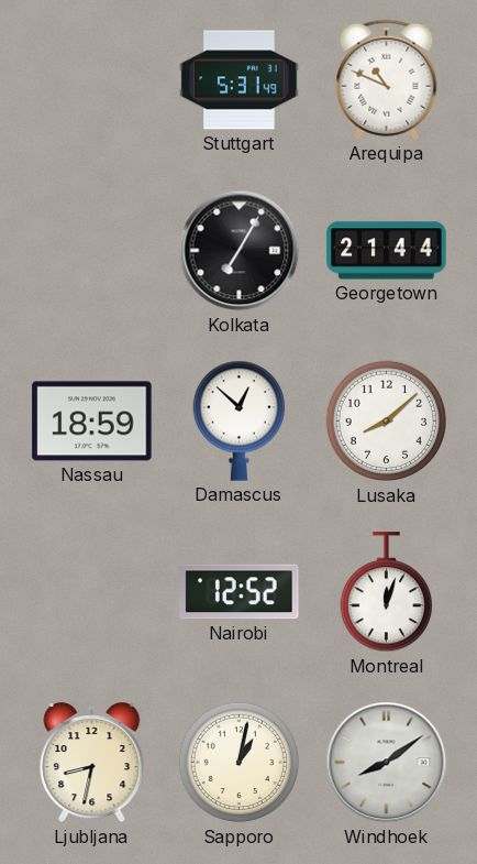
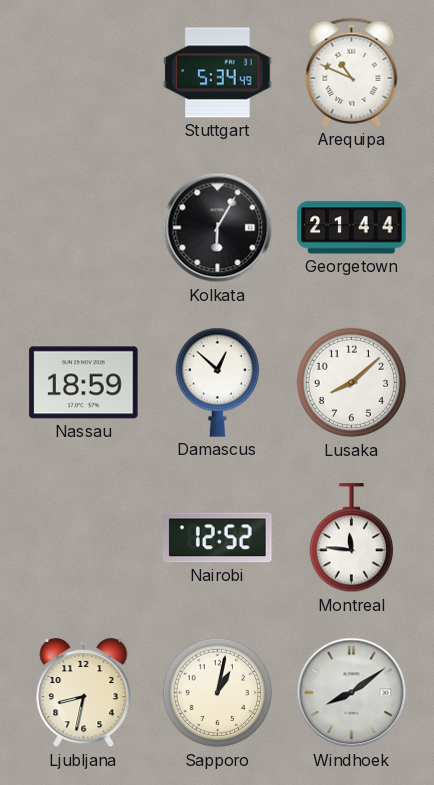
Stuttgart: 5:31 -> 5:34 (218, 73)
Kolkata: 7:05 -> 6:05 (218, 228)
Montreal: 12:03 -> 11:46 (351, 538)
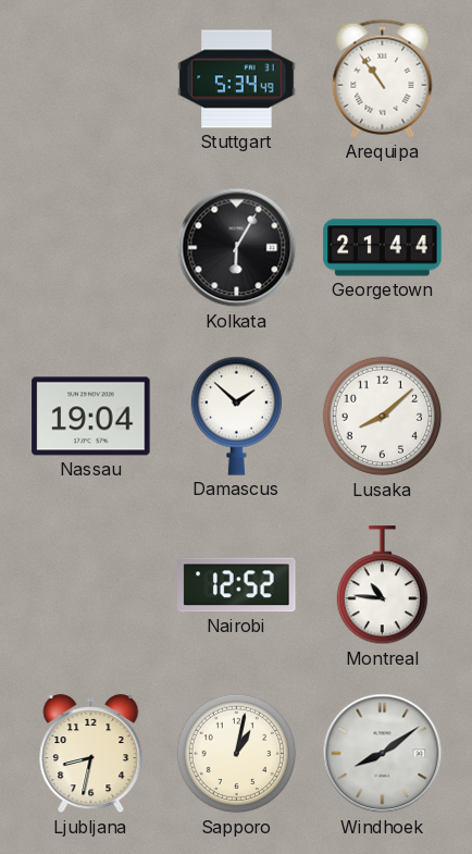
Arequipa: 10:49 -> 10:54 (383, 78)
Nassau: 18:59 -> 19:04 (91, 417)
Damascus: 12:52 -> 1:52 (236, 416)
Montreal: 11:46 -> 10:46 (382, 585)
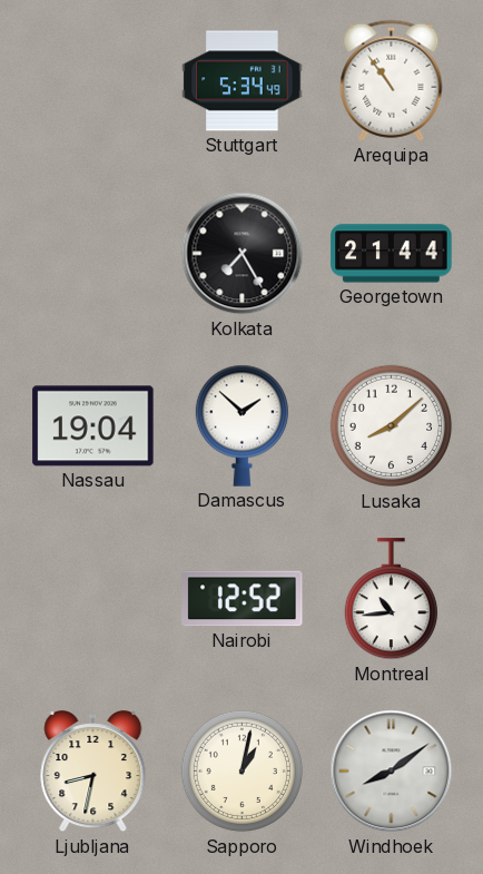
Kolkata: 6:05 -> 7:25 (243, 254)
Montreal: 10:46 -> 10:44 (391, 599)
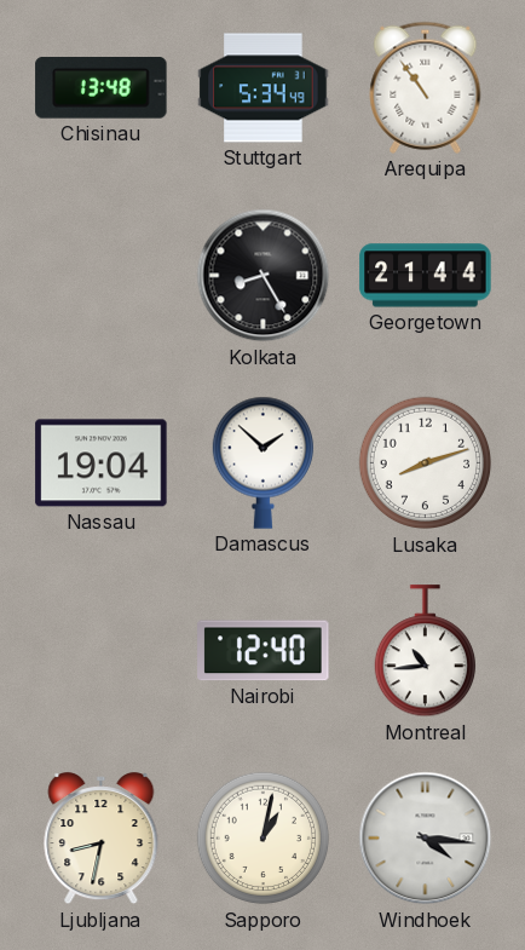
Chisinau: none -> 13:48 (102, 88)
Kolkata: 7:25 -> 8:25 (264, 276)
Lusaka: 8:08 -> 8:12 (426, 464)
Nairobi: 12:52 -> 12:40 (264, 651)
Windhoek: 8:09 -> 4:16 (426, 839)
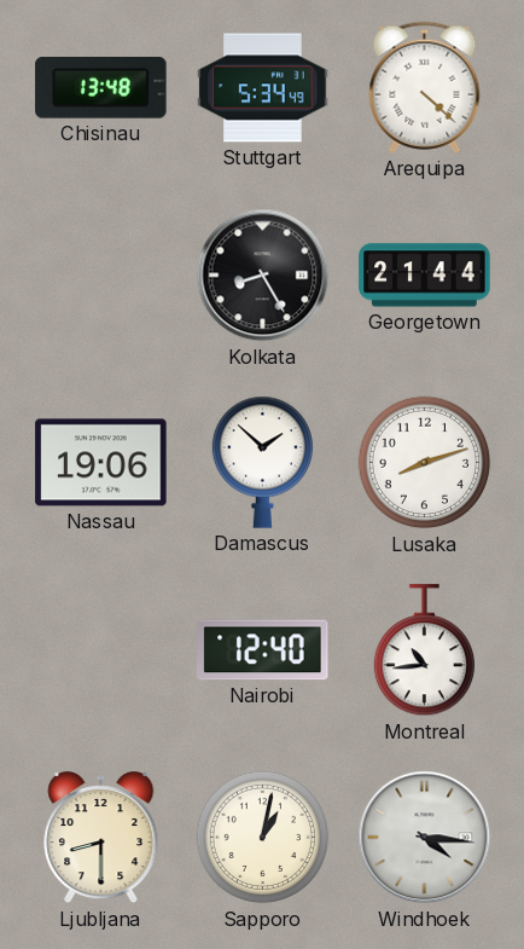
Arequipa: 10:54 -> 4:22 (425, 87)
Nassau: 19:04 -> 19:06 (101, 463)
Ljubljana: 8:32 -> 8:30 (101, 838)
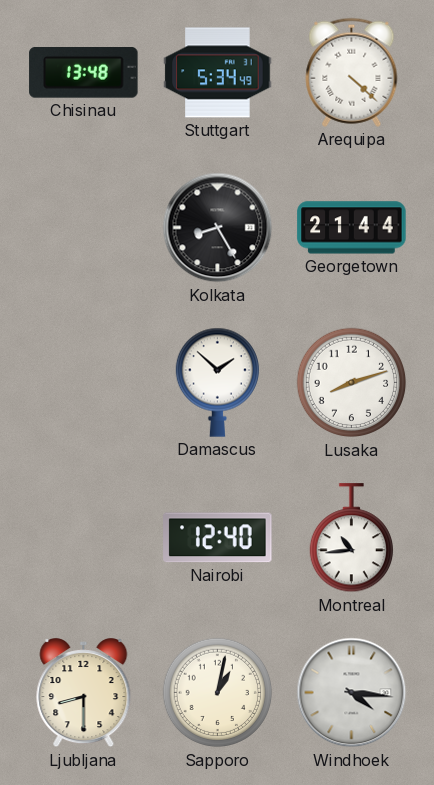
Nassau: 19:06 -> none (101, 463)
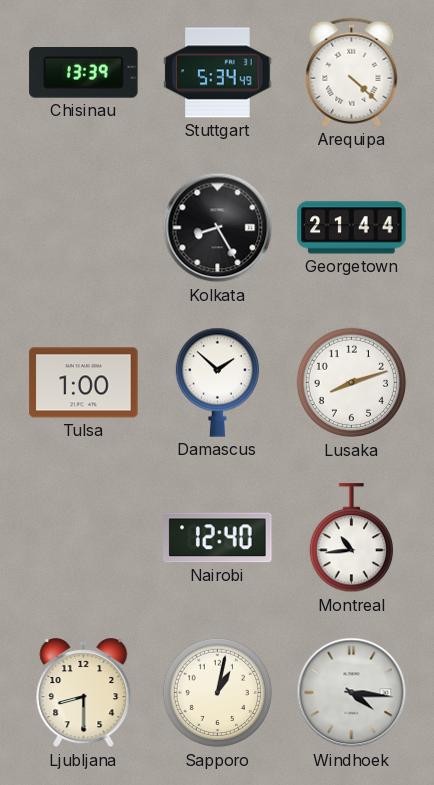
Chisinau: 13:48 -> 13:39 (84, 73)
Tulsa: none -> 1:00 (84, 383)
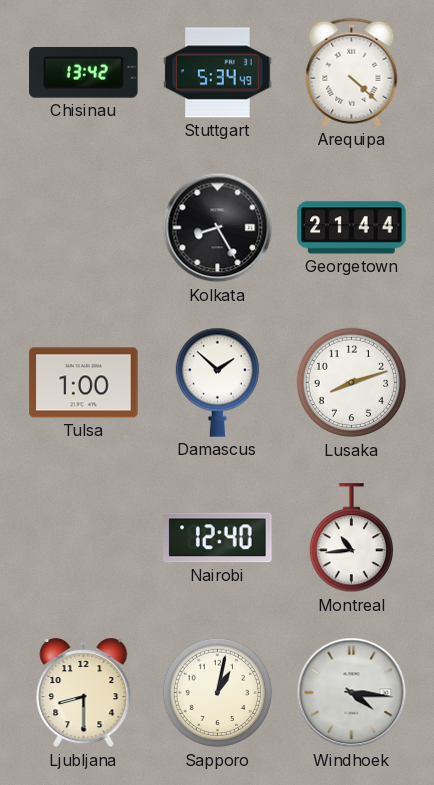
Chisinau: 13:39 -> 13:42 (84, 73)
